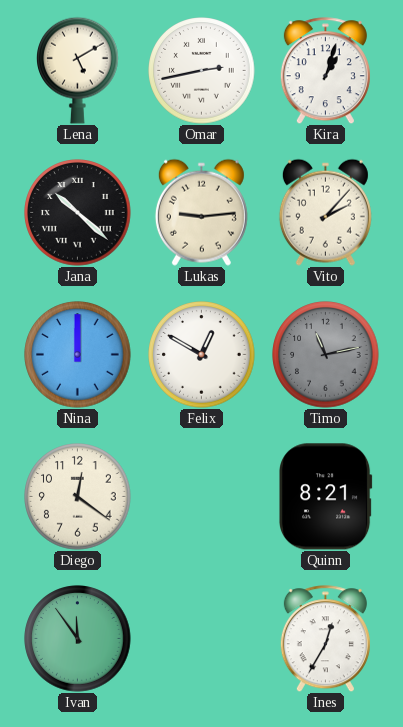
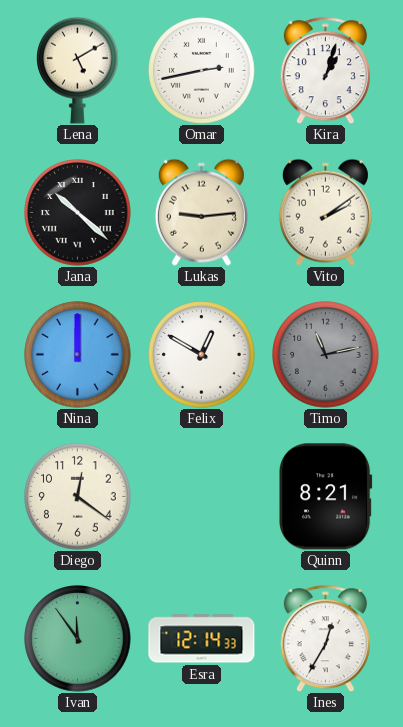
Vito: 2:07 -> 2:09 (325, 212)
Esra: none -> 12:14 (202, 639)
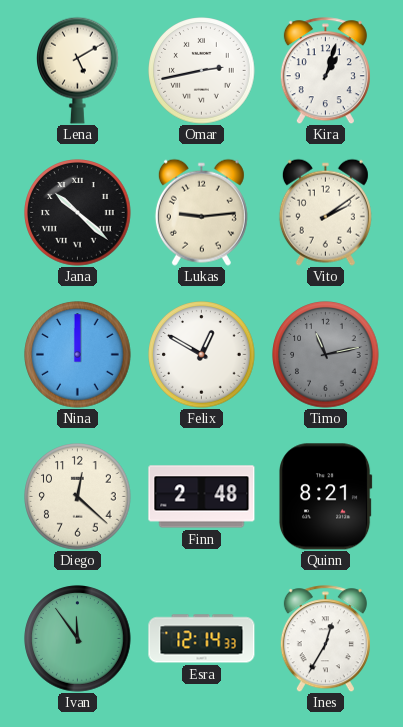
Diego: 12:21 -> 12:22 (78, 497)
Finn: none -> 2:48 (202, 497)
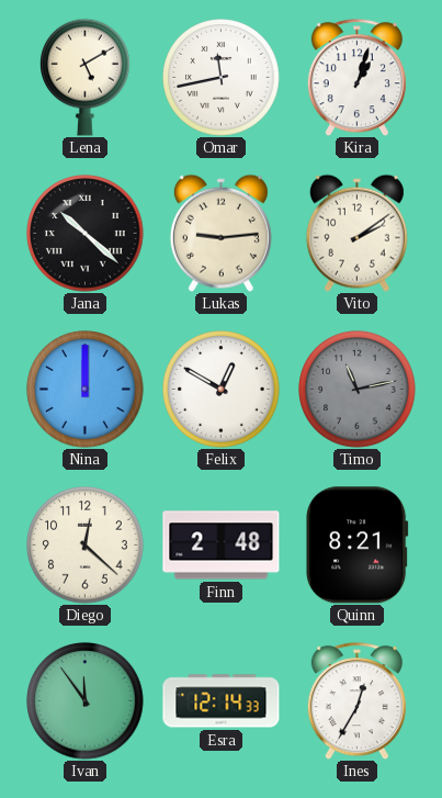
Omar: 2:43 -> 11:43 (222, 78)
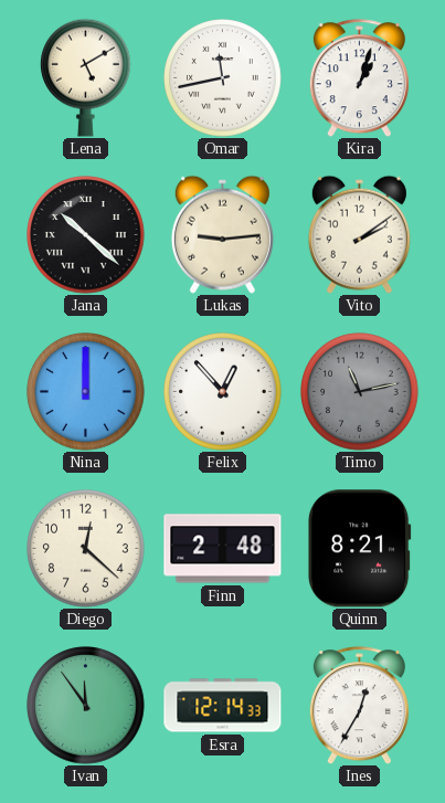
Felix: 12:50 -> 12:53 (223, 392)
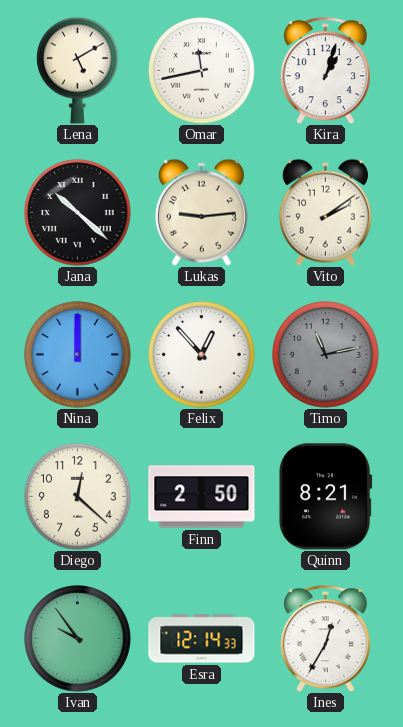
Finn: 2:48 -> 2:50 (202, 497)
Ivan: 11:54 -> 9:54 (78, 639)
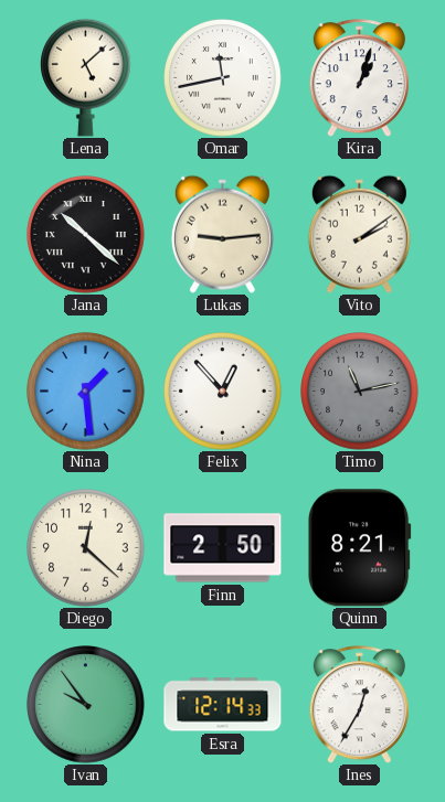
Lena: 5:10 -> 5:08 (86, 77)
Nina: 12:00 -> 1:29 (86, 392)
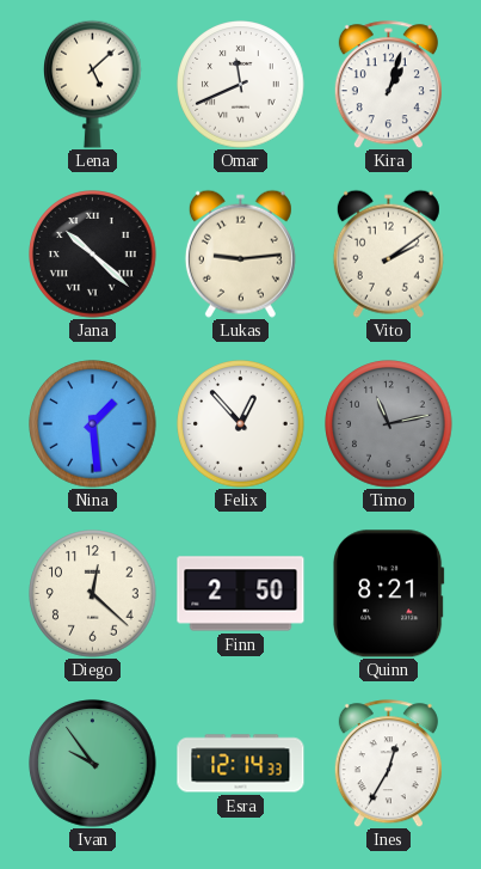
Omar: 11:43 -> 11:41 (241, 85)
